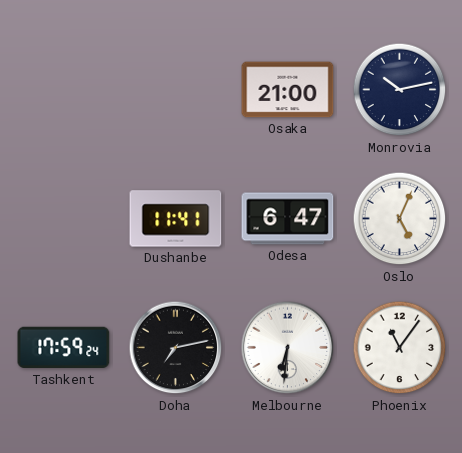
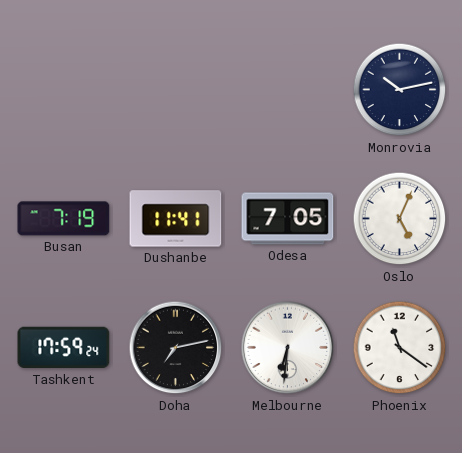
Osaka: 21:00 -> none (288, 90)
Busan: none -> 7:19 (64, 219)
Odesa: 6:47 -> 7:05 (288, 219)
Phoenix: 11:06 -> 11:21 (400, 348)
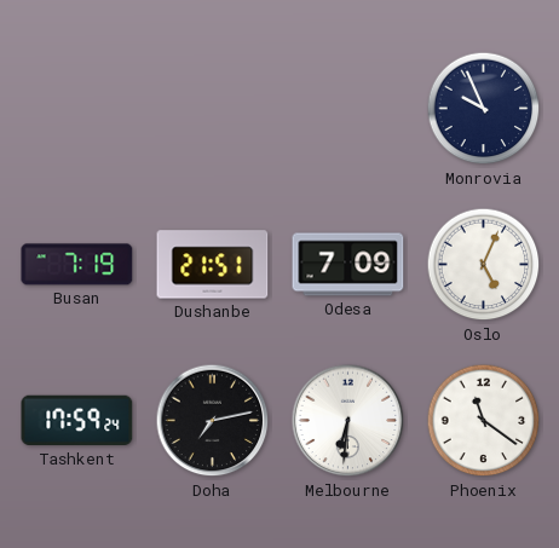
Monrovia: 10:13 -> 9:56 (484, 109)
Dushanbe: 11:41 -> 21:51 (213, 265)
Odesa: 7:05 -> 7:09 (348, 265)
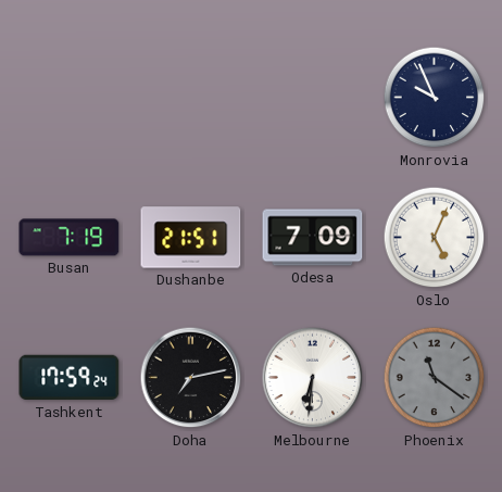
Phoenix dial: white -> grey (435, 378)
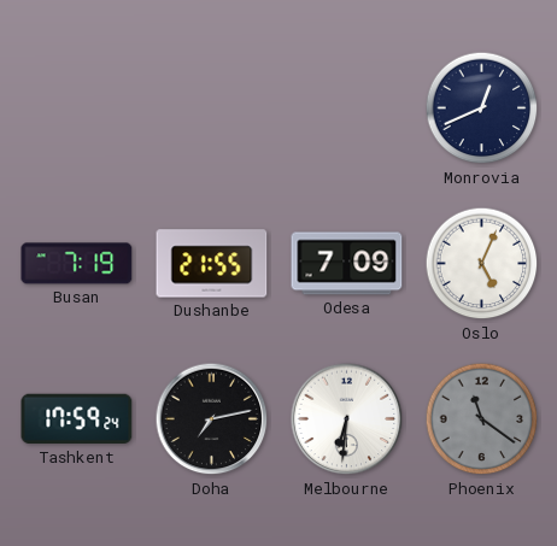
Monrovia: 9:56 -> 12:41 (482, 108)
Dushanbe: 21:51 -> 21:55 (212, 264)
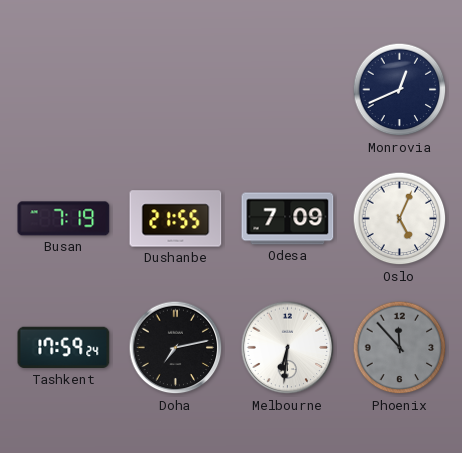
Phoenix: 11:21 -> 11:53 (400, 348)
